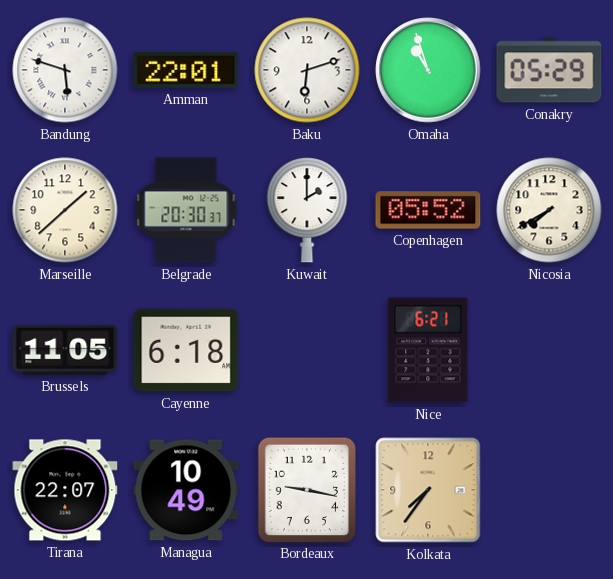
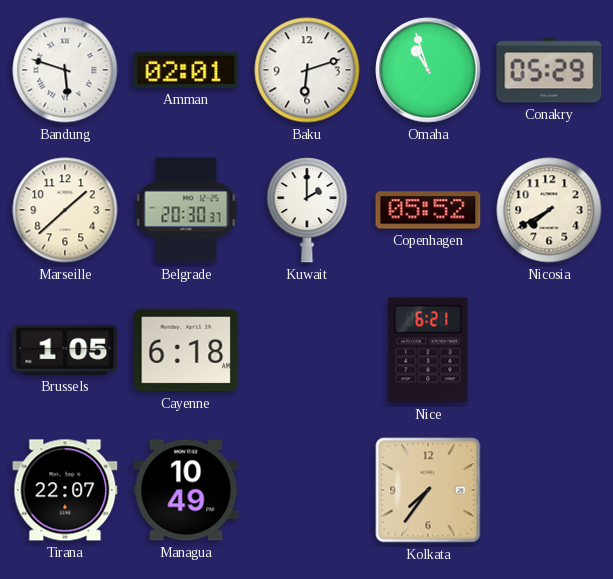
Amman: 22:01 -> 02:01 (186, 70)
Brussels: 11:05 -> 1:05 (65, 350)
Bordeaux: 9:17 -> none (306, 489)
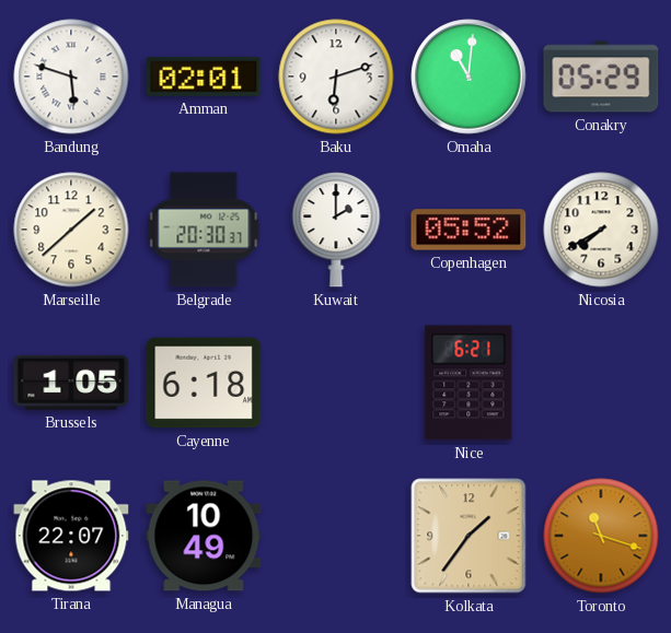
Omaha: 10:57 -> 11:01 (468, 77)
Kolkata: 7:36 -> 1:36 (468, 536)
Toronto: none -> 11:18 (601, 536)
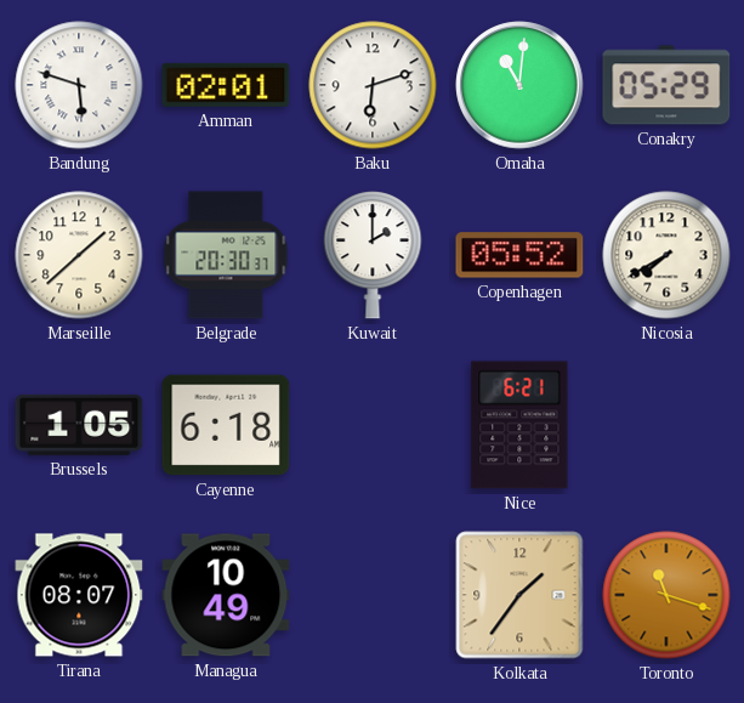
Tirana: 22:07 -> 08:07 (79, 595)
